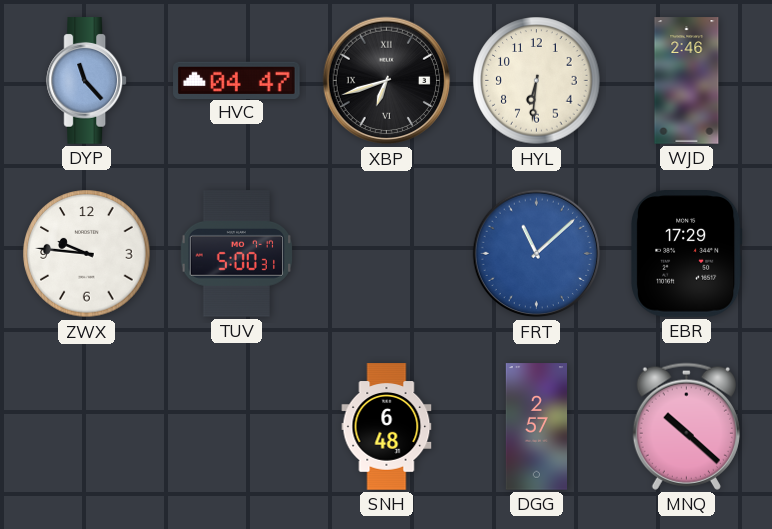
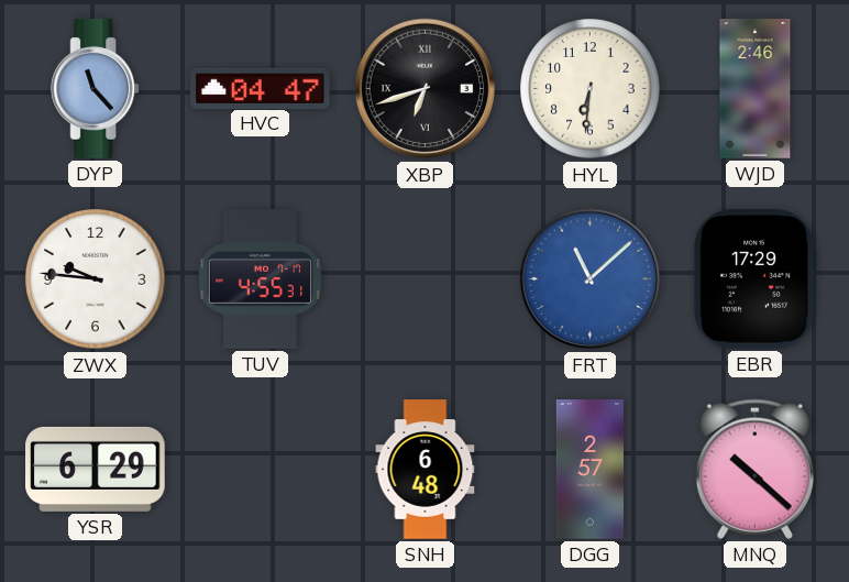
TUV: 5:00 -> 4:55 (260, 279)
YSR: none -> 6:29 (96, 469)
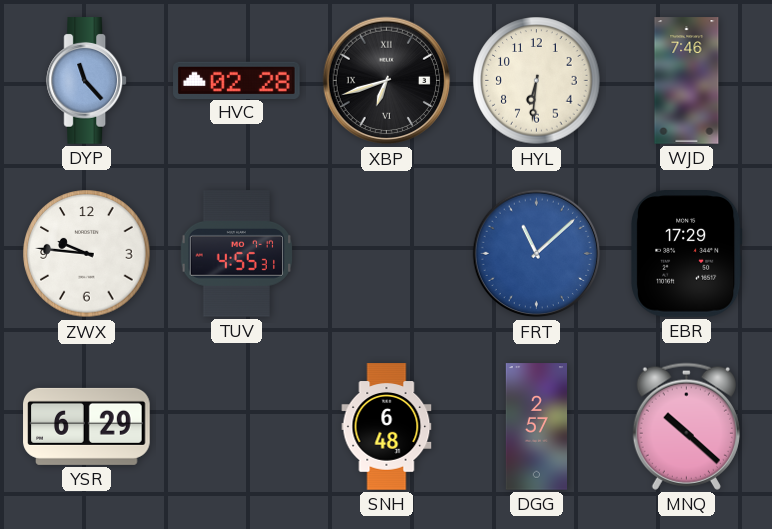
HVC: 04:47 -> 02:28 (237, 80)
WJD: 2:46 -> 7:46 (687, 81)
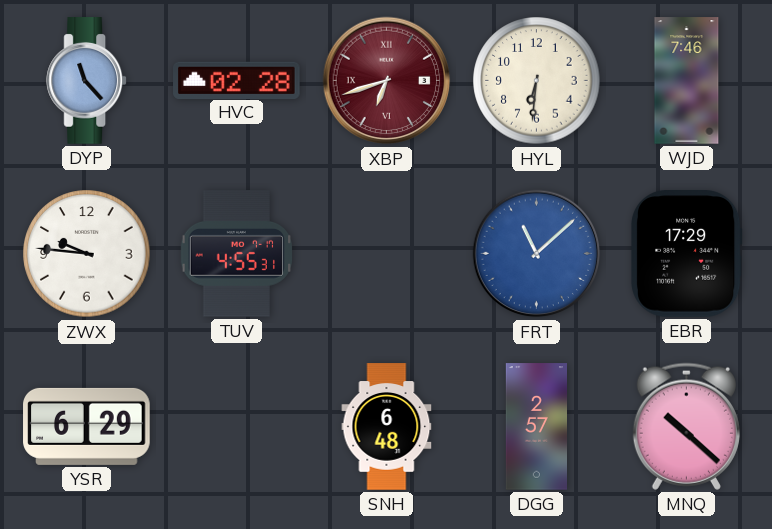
XBP dial: black -> burgundy (387, 81)
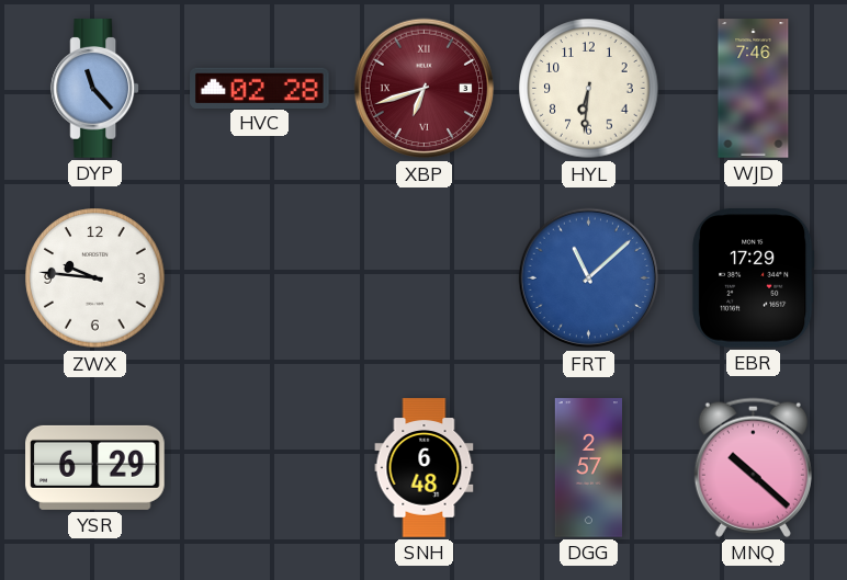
TUV: 4:55 -> none (236, 254)
